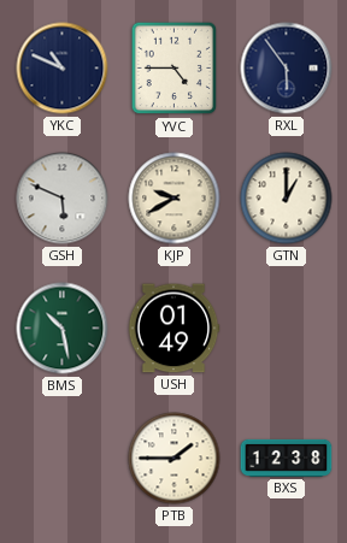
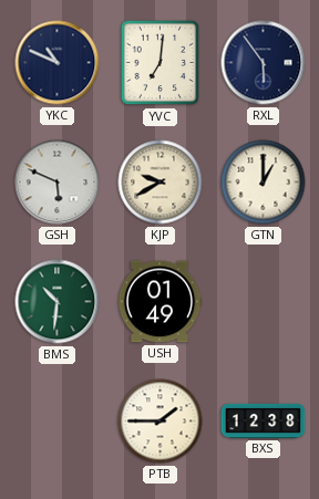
YVC: 4:45 -> 7:01 (161, 63)
BMS: 10:28 -> 10:31 (58, 302)
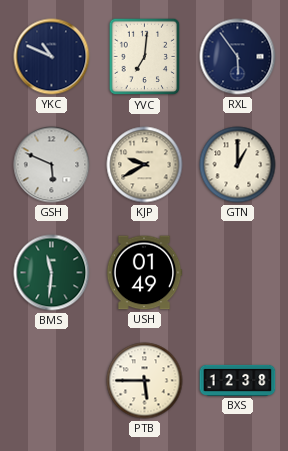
BMS: 10:31 -> 11:31 (52, 273)
PTB: 1:45 -> 5:45 (145, 381)
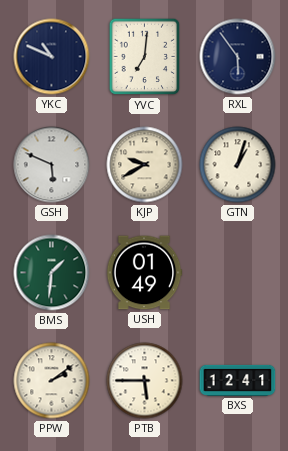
GTN: 1:00 -> 1:03 (238, 165)
BMS: 11:31 -> 1:31 (52, 273)
PPW: none -> 2:09 (52, 381)
BXS: 12:38 -> 12:41 (238, 380)
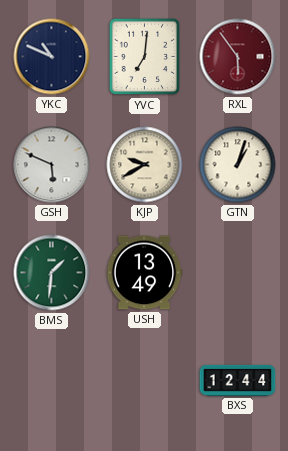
RXL dial: navy -> burgundy (238, 57)
USH: 01:49 -> 13:49 (144, 273)
PPW: 2:09 -> none (52, 381)
PTB: 5:45 -> none (145, 381)
BXS: 12:41 -> 12:44 (238, 380)
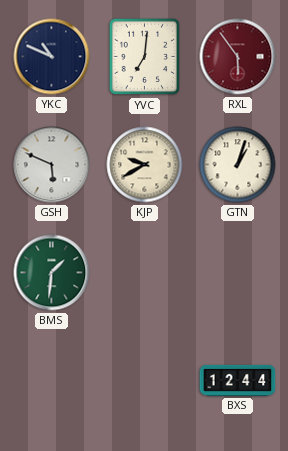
USH: 13:49 -> none (144, 273)
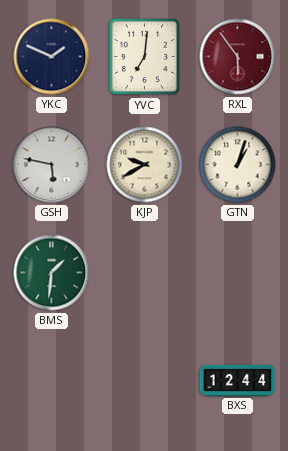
YKC: 10:49 -> 1:49 (52, 57)
GSH: 5:49 -> 5:47 (52, 165)
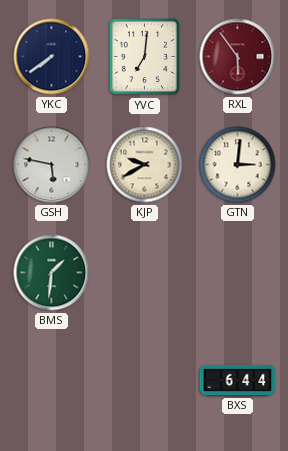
YKC: 1:49 -> 7:39 (52, 57)
GTN: 1:03 -> 3:01 (238, 165)
BXS: 12:44 -> 6:44 (238, 380)
